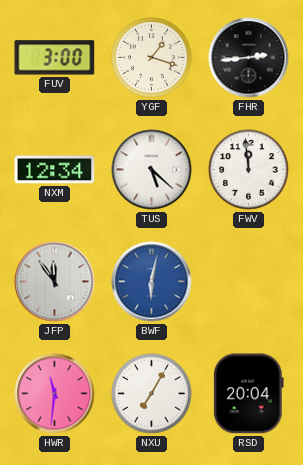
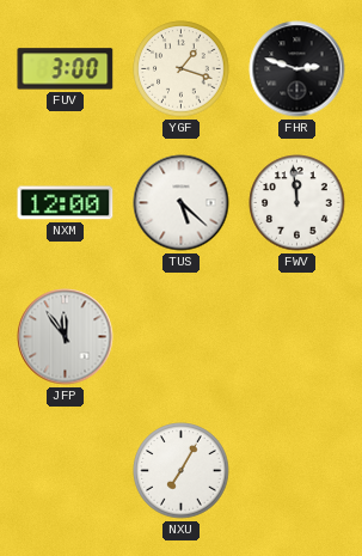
FHR: 2:44 -> 2:48 (297, 69)
NXM: 12:34 -> 12:00 (66, 203)
BWF: 6:02 -> none (152, 282)
HWR: 11:31 -> none (55, 394)
RSD: 20:04 -> none (248, 394)
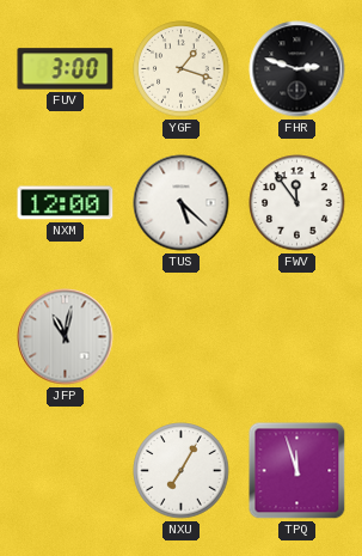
FWV: 11:59 -> 11:54 (297, 203)
JFP: 11:54 -> 11:02 (66, 337)
TPQ: none -> 11:57 (297, 471)
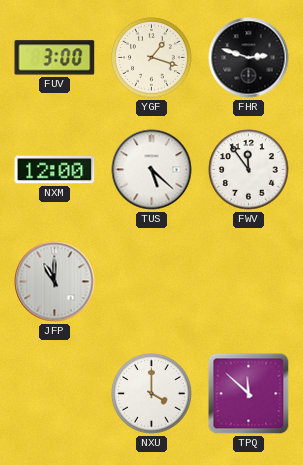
JFP: 11:02 -> 11:00 (55, 282)
NXU: 7:05 -> 4:00 (152, 394)
TPQ: 11:57 -> 11:52 (249, 394)
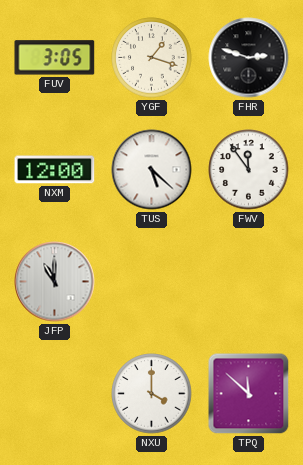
FUV: 3:00 -> 3:05 (55, 58)
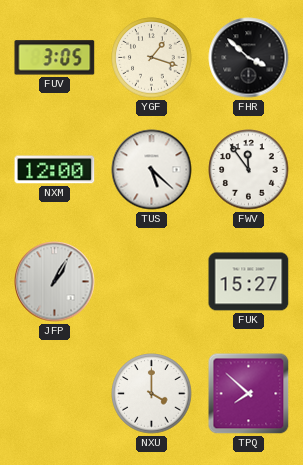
FHR: 2:48 -> 3:52 (249, 58)
JFP: 11:00 -> 1:05 (55, 282)
FUK: none -> 15:27 (249, 282)
TPQ: 11:52 -> 7:52 (249, 394)
